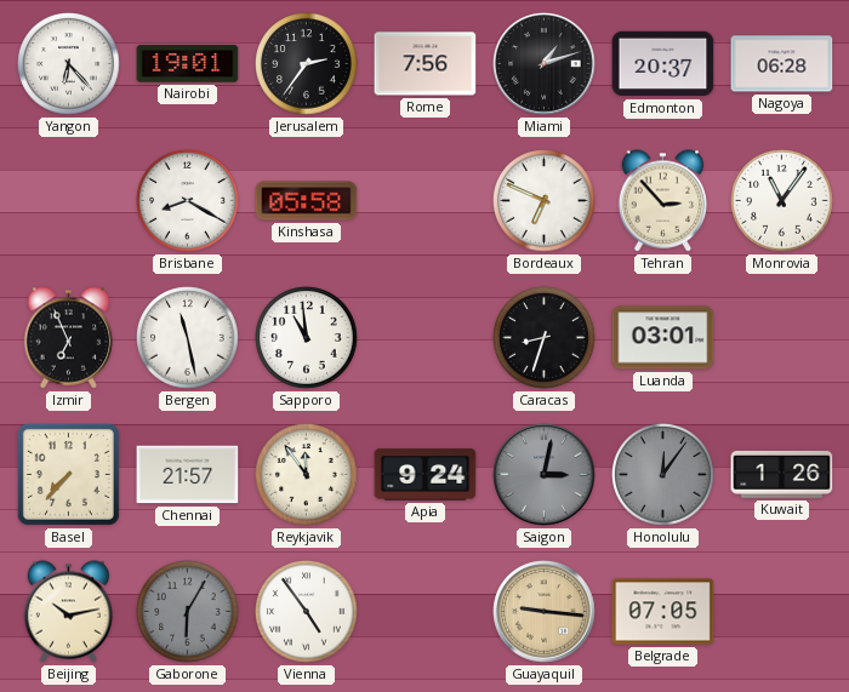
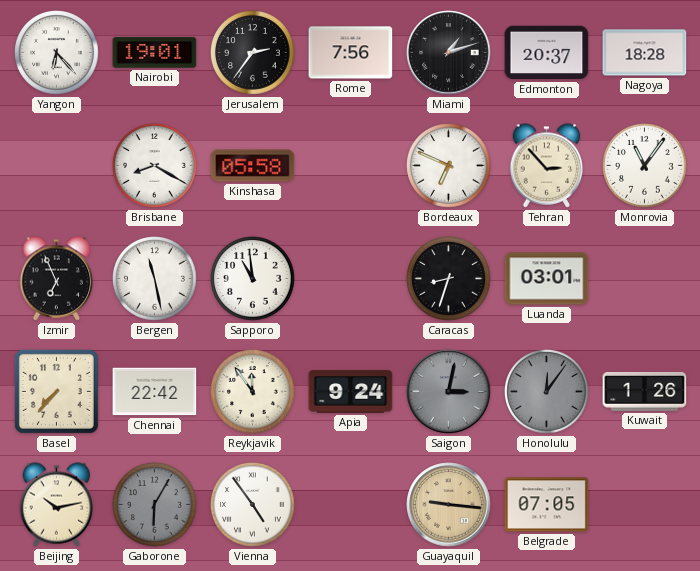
Nagoya: 06:28 -> 18:28 (645, 53)
Chennai: 21:57 -> 22:42 (155, 392)
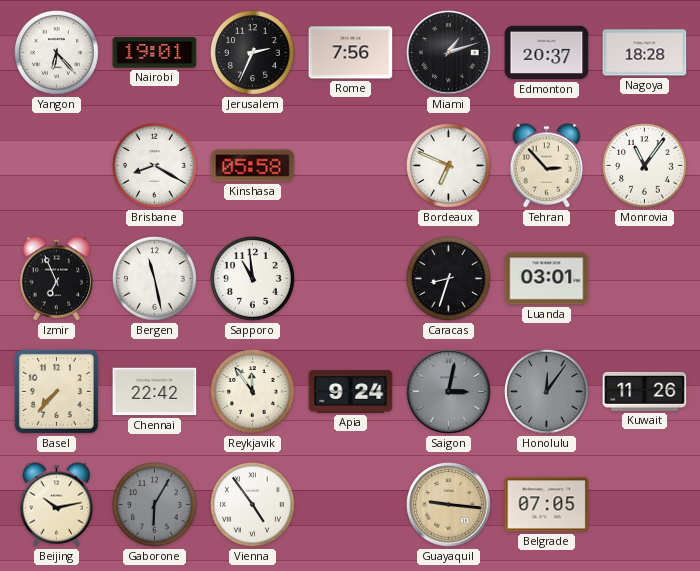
Jerusalem: 2:36 -> 2:34 (253, 53)
Kuwait: 1:26 -> 11:26 (645, 391)
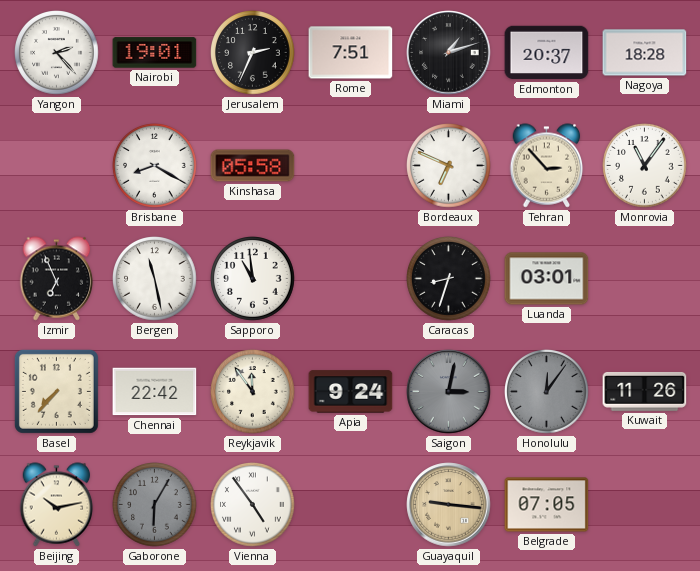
Yangon: 6:23 -> 2:23 (57, 53)
Rome: 7:56 -> 7:51 (351, 53)
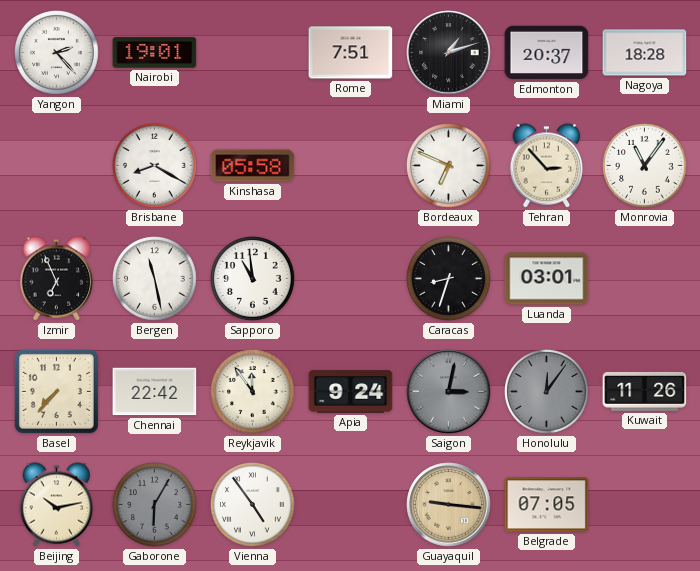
Jerusalem: 2:34 -> none (253, 53)
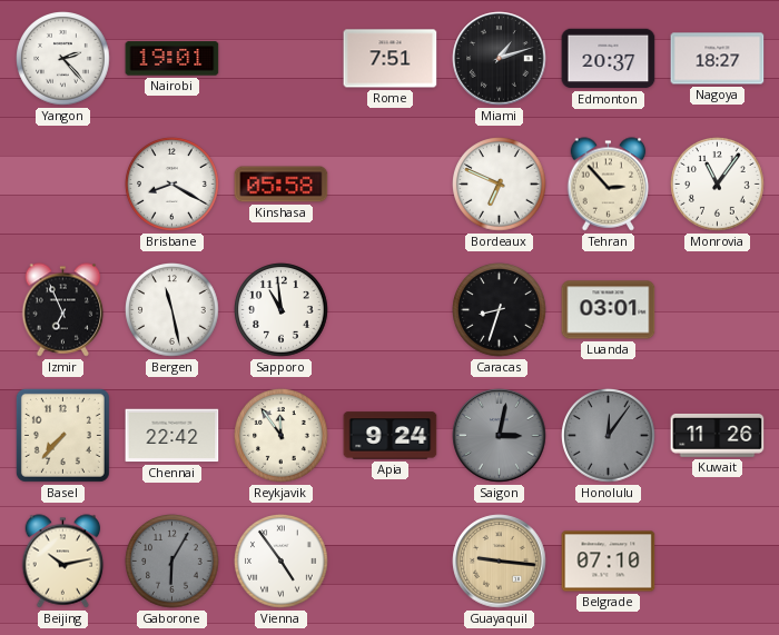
Nagoya: 18:28 -> 18:27 (718, 59)
Belgrade: 07:05 -> 07:10 (609, 562)
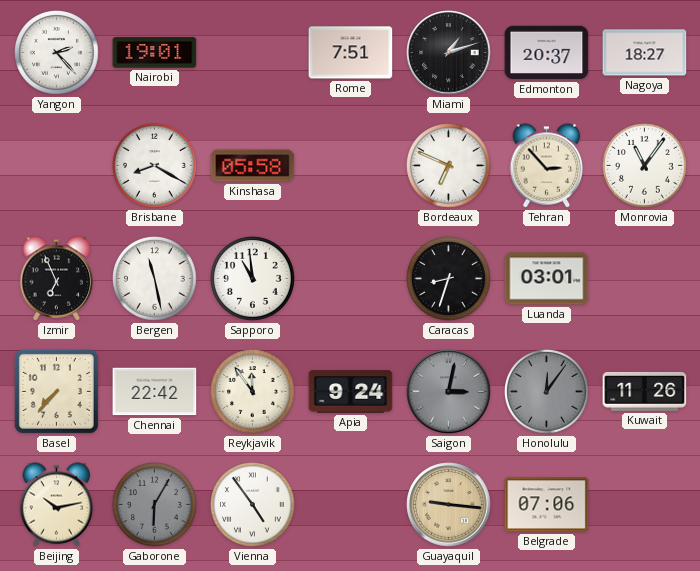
Belgrade: 07:10 -> 07:06 (547, 505)
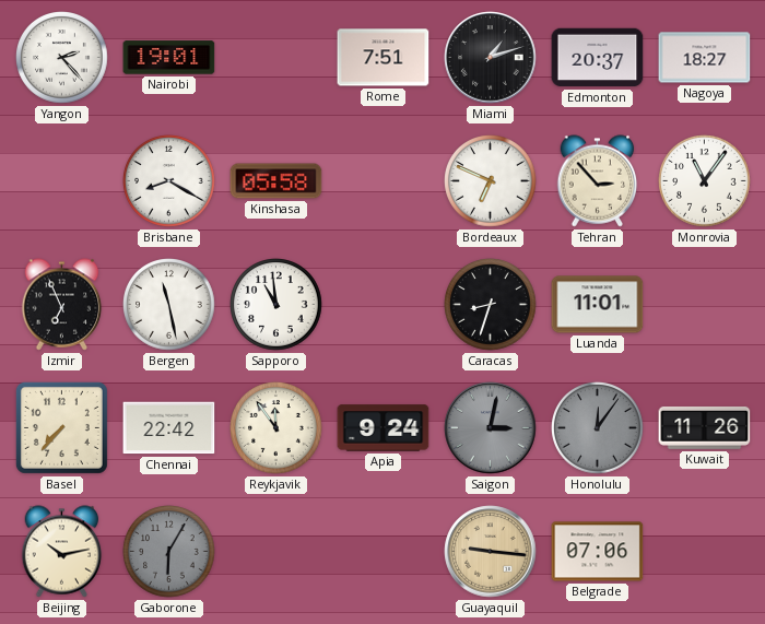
Luanda: 03:01 -> 11:01 (598, 305)
Vienna: 4:54 -> none (253, 505)
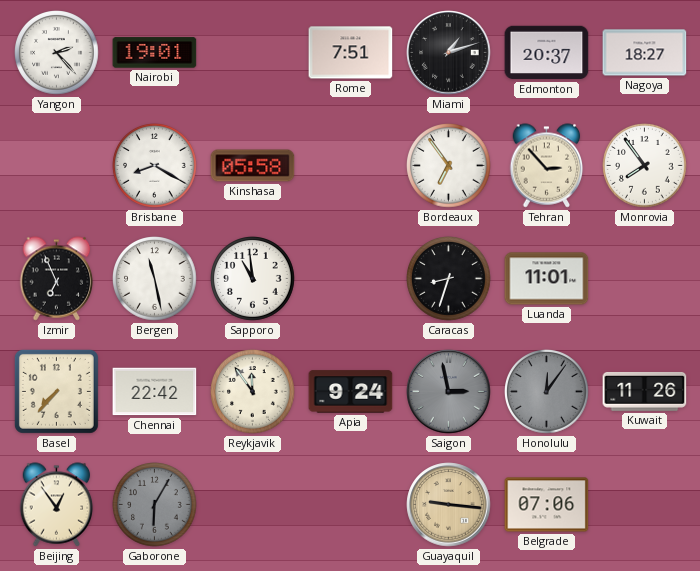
Bordeaux: 6:49 -> 6:54 (449, 166)
Monrovia: 11:06 -> 7:54 (645, 166)
Saigon: 3:02 -> 2:58 (449, 392)
Beijing: 10:13 -> 12:54 (57, 505)
